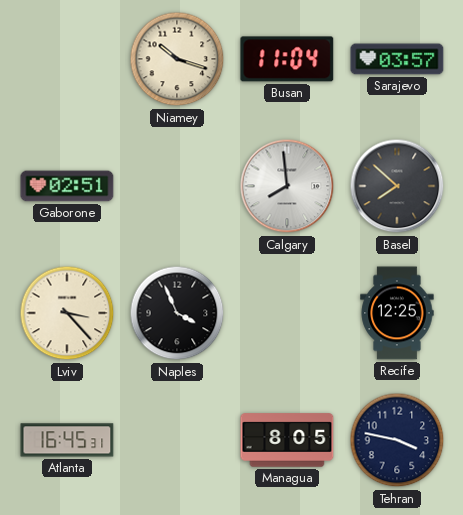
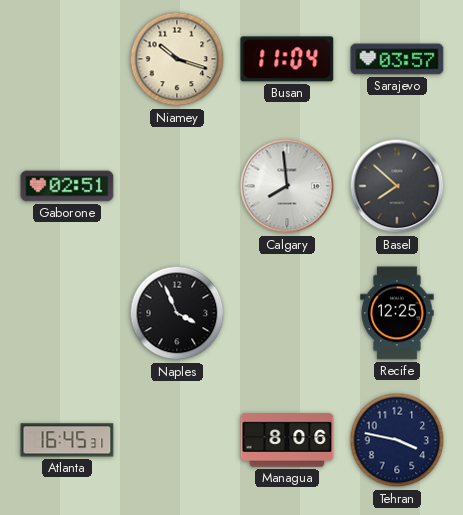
Lviv: 3:23 -> none (67, 313)
Managua: 8:05 -> 8:06 (287, 440)
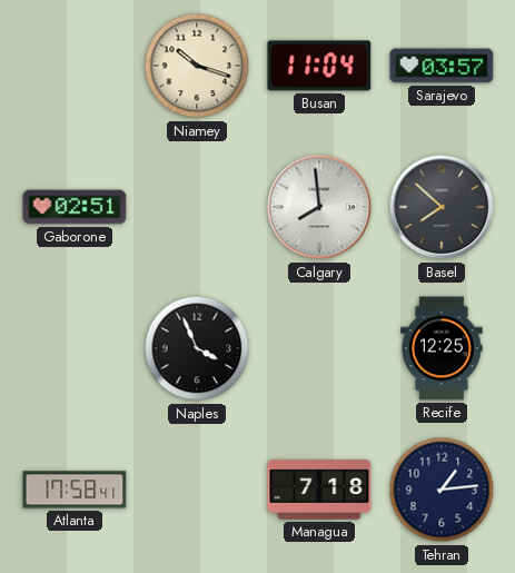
Atlanta: 16:45 -> 17:58 (75, 490)
Managua: 8:06 -> 7:18 (319, 490)
Tehran: 3:47 -> 1:14 (442, 490)
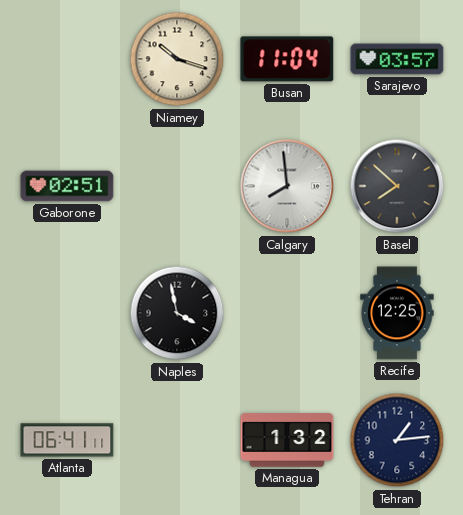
Naples: 3:56 -> 3:58 (177, 313)
Atlanta: 17:58 -> 06:41 (67, 440)
Managua: 7:18 -> 1:32 (287, 440)
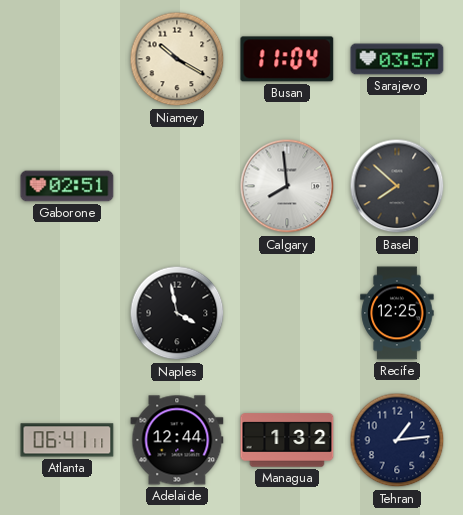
Niamey: 10:18 -> 10:20 (177, 59)
Adelaide: none -> 12:44 (177, 440)
